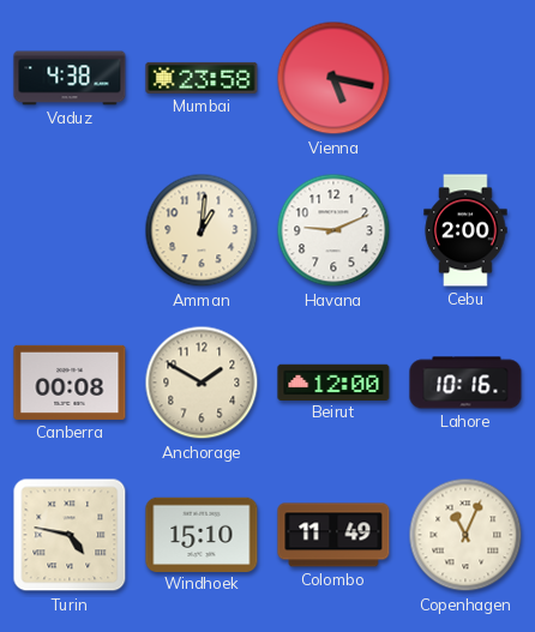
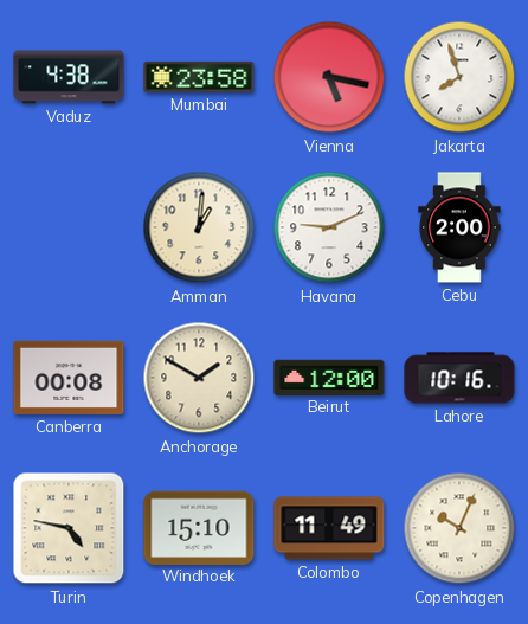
Jakarta: none -> 7:57 (459, 77)
Copenhagen: 11:04 -> 10:04 (459, 528)
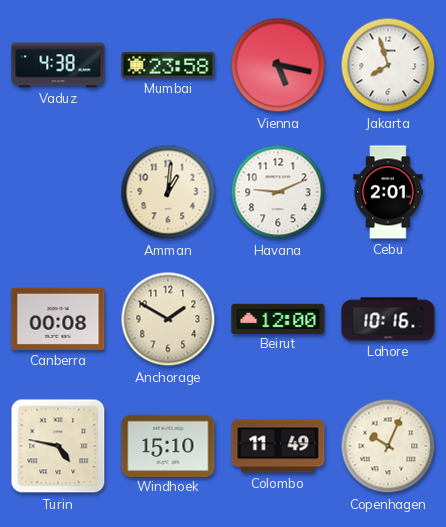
Cebu: 2:00 -> 2:01 (388, 192)
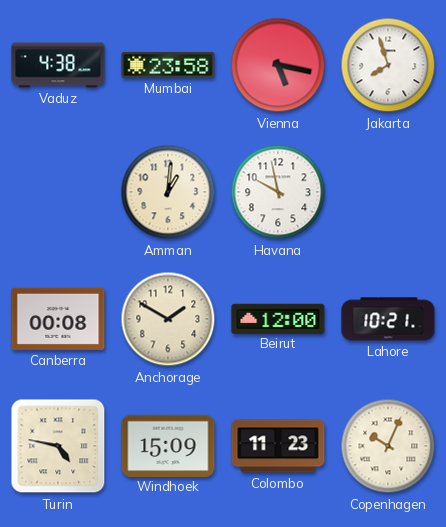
Havana: 9:11 -> 9:58 (278, 192)
Cebu: 2:01 -> none (388, 192)
Lahore: 10:16 -> 10:21 (388, 319)
Windhoek: 15:10 -> 15:09 (168, 445)
Colombo: 11:49 -> 11:23 (278, 446)
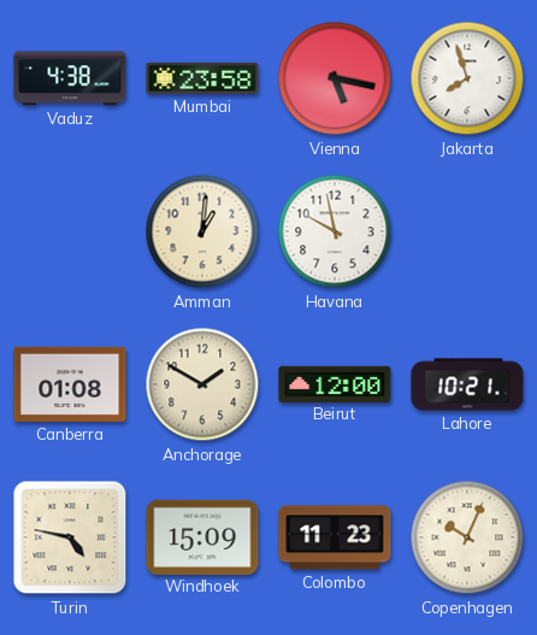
Canberra: 00:08 -> 01:08 (70, 384)
